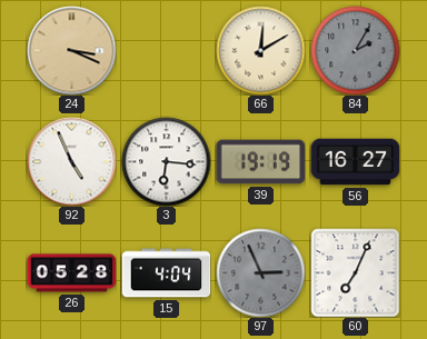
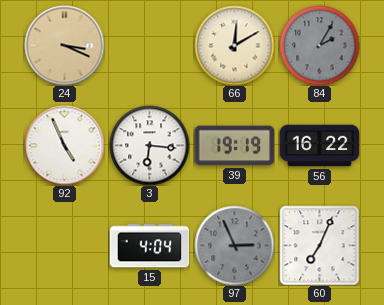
56: 16:27 -> 16:22 (319, 146)
26: 05:28 -> none (71, 273)
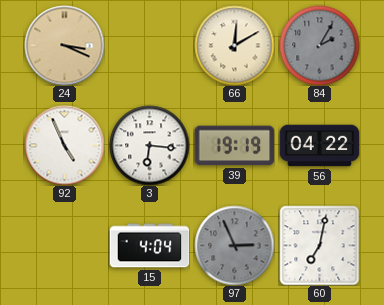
56: 16:22 -> 04:22 (319, 146)
60: 7:04 -> 7:02 (319, 245)
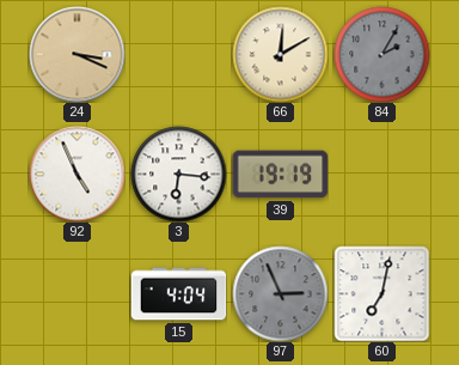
56: 04:22 -> none (319, 146)
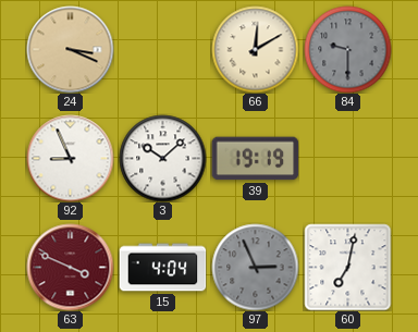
84: 2:05 -> 9:30 (347, 49)
92: 4:56 -> 8:56 (70, 158)
3: 6:16 -> 10:08 (162, 158)
63: none -> 3:49 (70, 267)
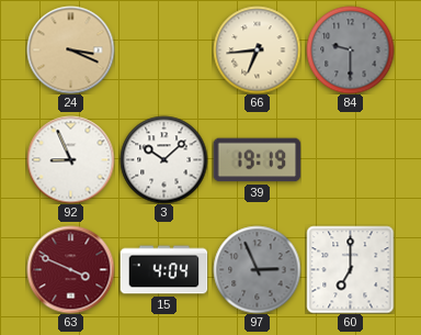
66: 12:10 -> 6:44 (257, 49)
60: 7:02 -> 7:00 (350, 269)
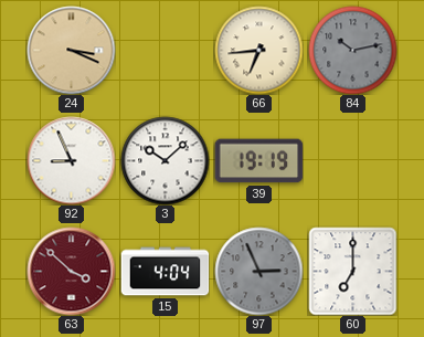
84: 9:30 -> 10:13 (352, 50)
63: 3:49 -> 3:52 (71, 271)
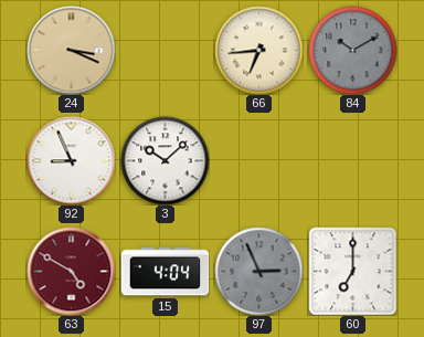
84: 10:13 -> 10:10 (352, 50)
39: 19:19 -> none (258, 161)
63: 3:52 -> 4:50 (71, 271)
